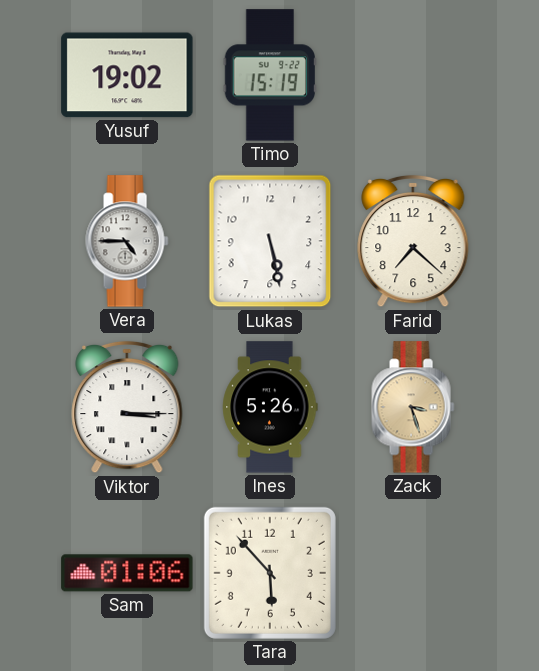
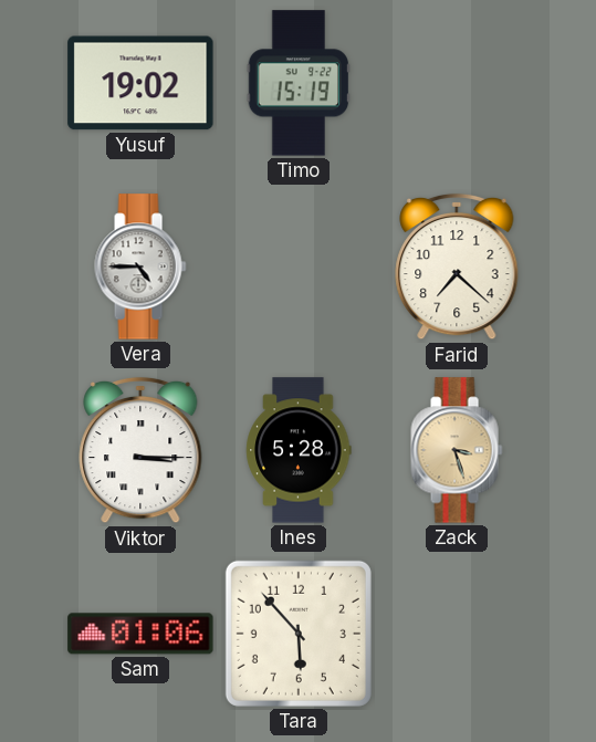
Lukas: 5:28 -> none (270, 241)
Ines: 5:26 -> 5:28 (299, 450)
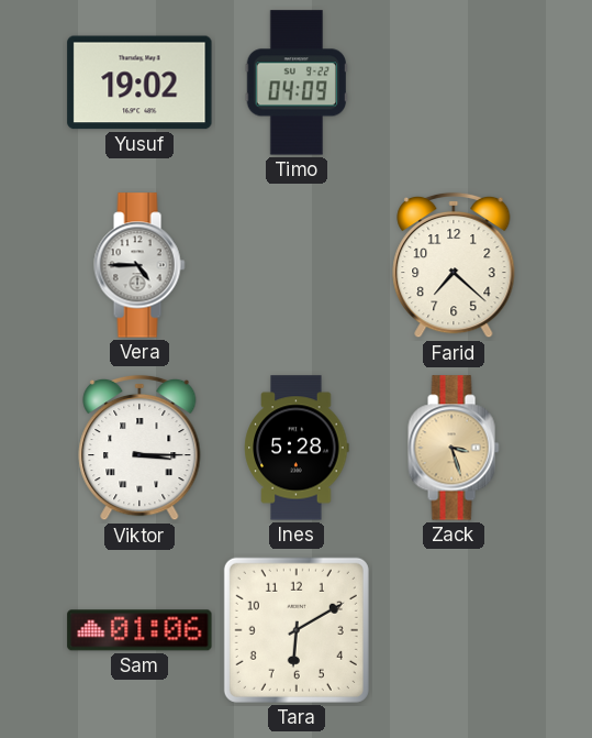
Timo: 15:19 -> 04:09 (295, 82)
Tara: 5:53 -> 6:10 (297, 630)
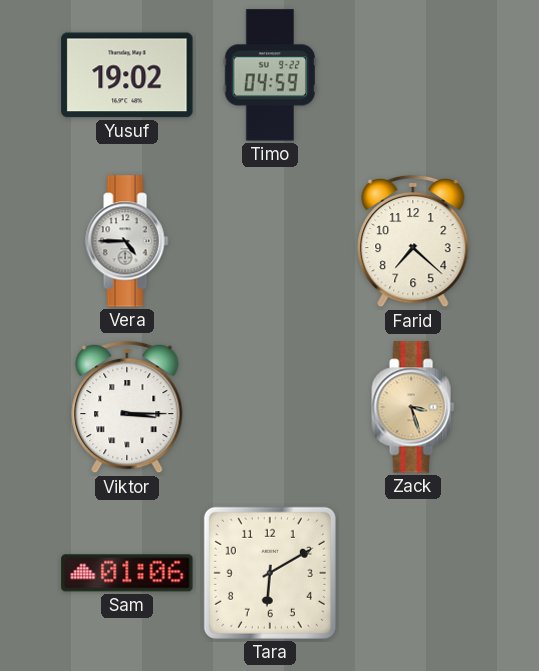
Timo: 04:09 -> 04:59 (269, 75)
Ines: 5:28 -> none (297, 448)
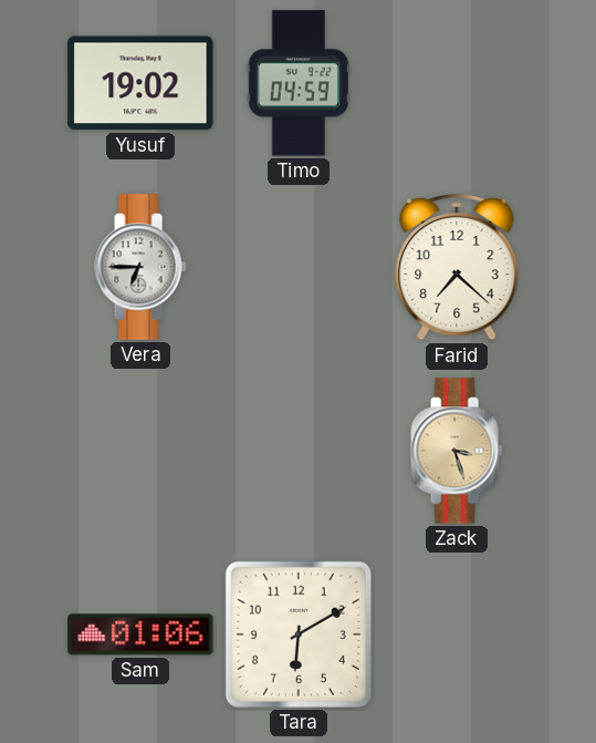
Vera: 4:45 -> 6:45 (140, 267)
Viktor: 3:15 -> none (127, 407)
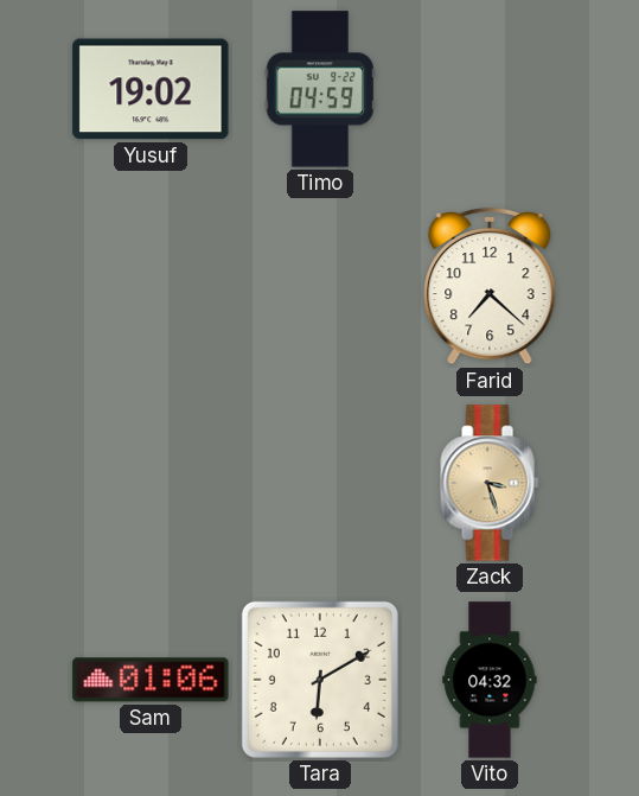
Vera: 6:45 -> none (140, 267)
Vito: none -> 04:32 (490, 680)
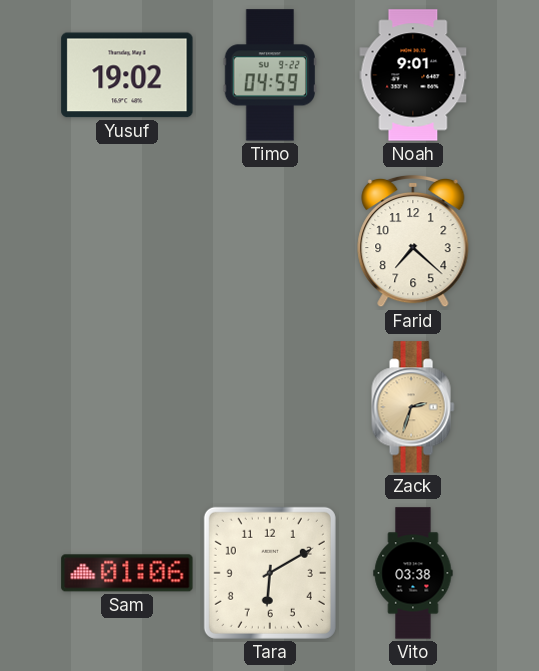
Noah: none -> 9:01 (413, 75)
Zack: 3:27 -> 2:33 (413, 407)
Vito: 04:32 -> 03:38 (413, 573)
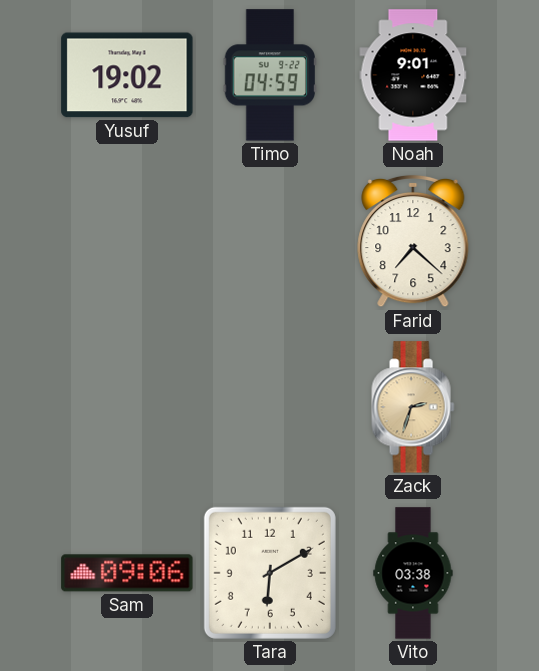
Sam: 01:06 -> 09:06 (127, 573)
